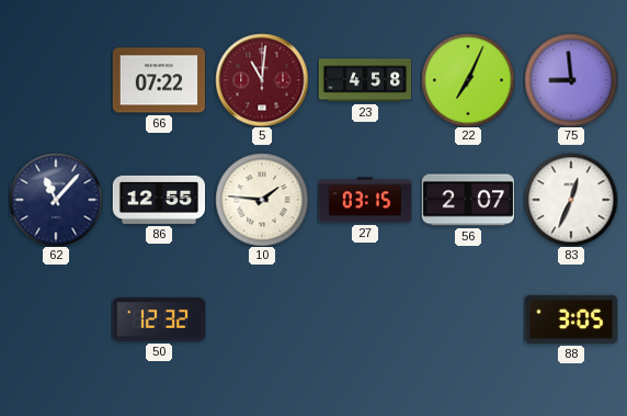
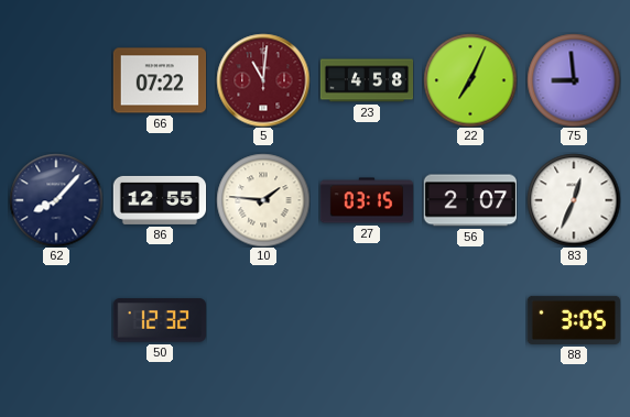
62: 11:07 -> 8:07 (56, 200)
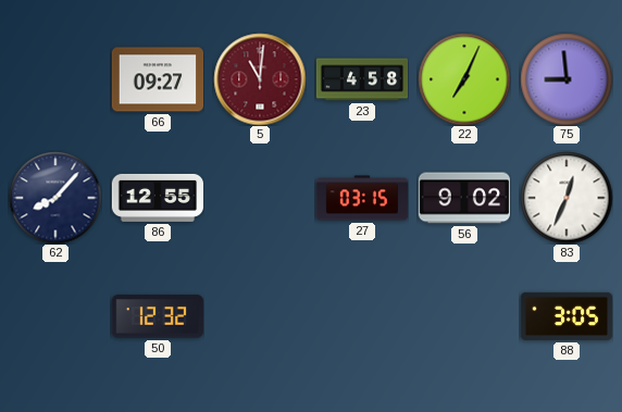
66: 07:22 -> 09:27 (158, 79)
10: 1:46 -> none (263, 200)
56: 2:07 -> 9:02 (463, 198)
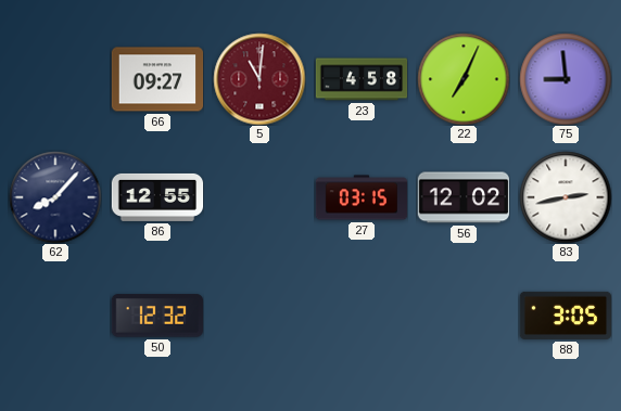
56: 9:02 -> 12:02 (462, 197)
83: 12:34 -> 2:43 (566, 197)
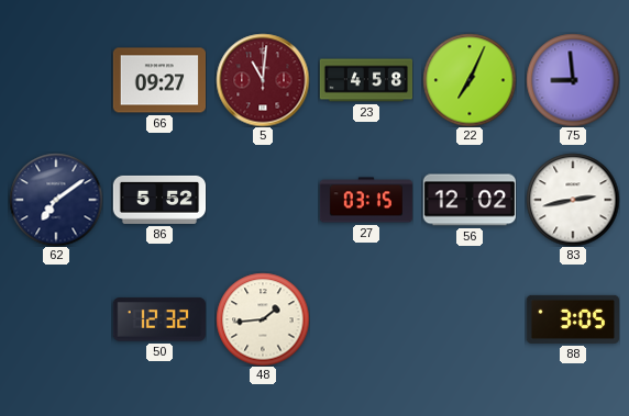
62: 8:07 -> 7:09 (56, 200)
86: 12:55 -> 5:52 (159, 200)
48: none -> 1:44 (263, 319)
